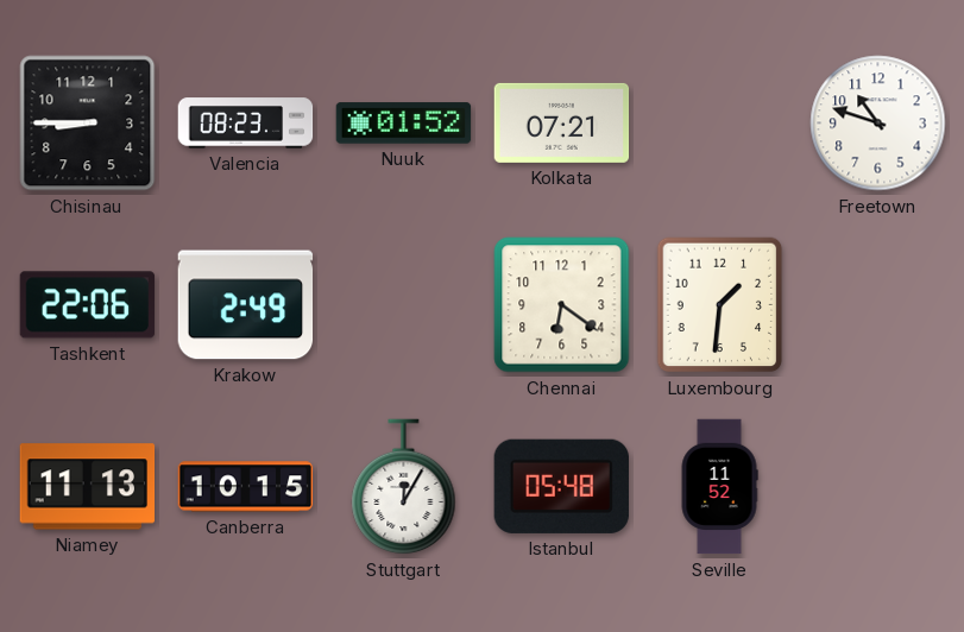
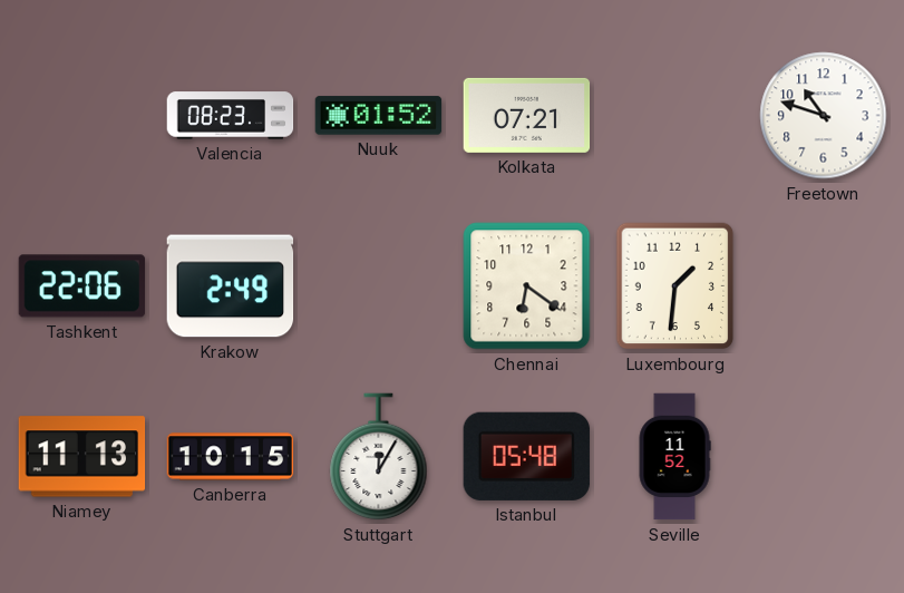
Chisinau: 8:45 -> none (88, 124)
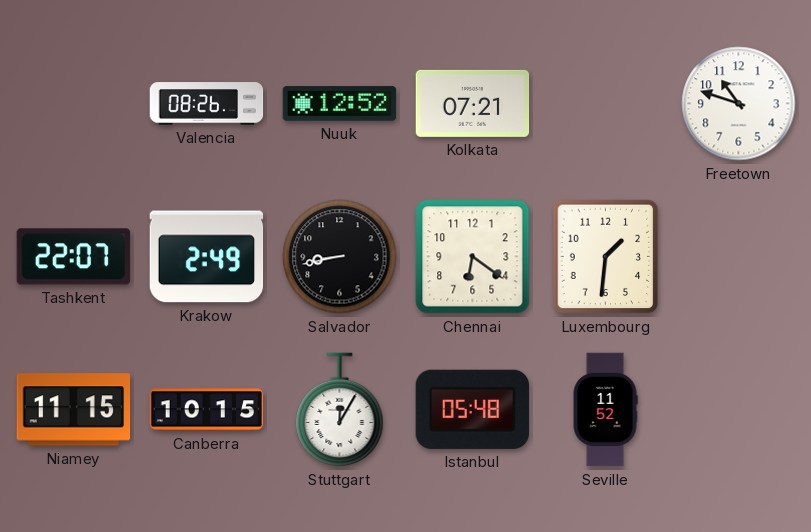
Valencia: 08:23 -> 08:26 (207, 104)
Nuuk: 01:52 -> 12:52 (340, 104)
Tashkent: 22:06 -> 22:07 (74, 257)
Salvador: none -> 8:43 (340, 257)
Niamey: 11:13 -> 11:15 (74, 410)
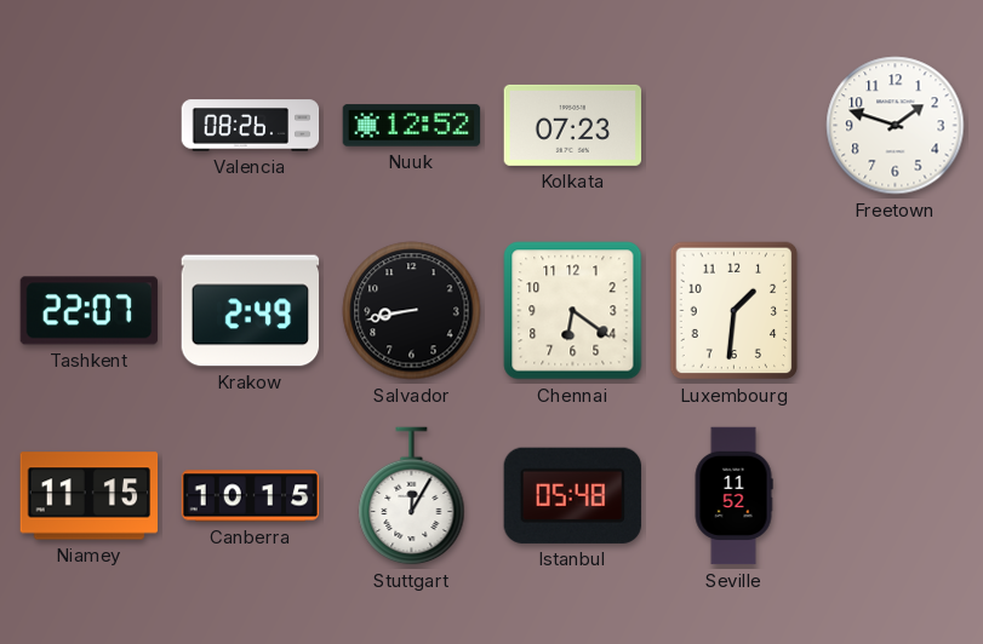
Kolkata: 07:21 -> 07:23 (573, 125)
Freetown: 10:48 -> 1:48 (896, 126)
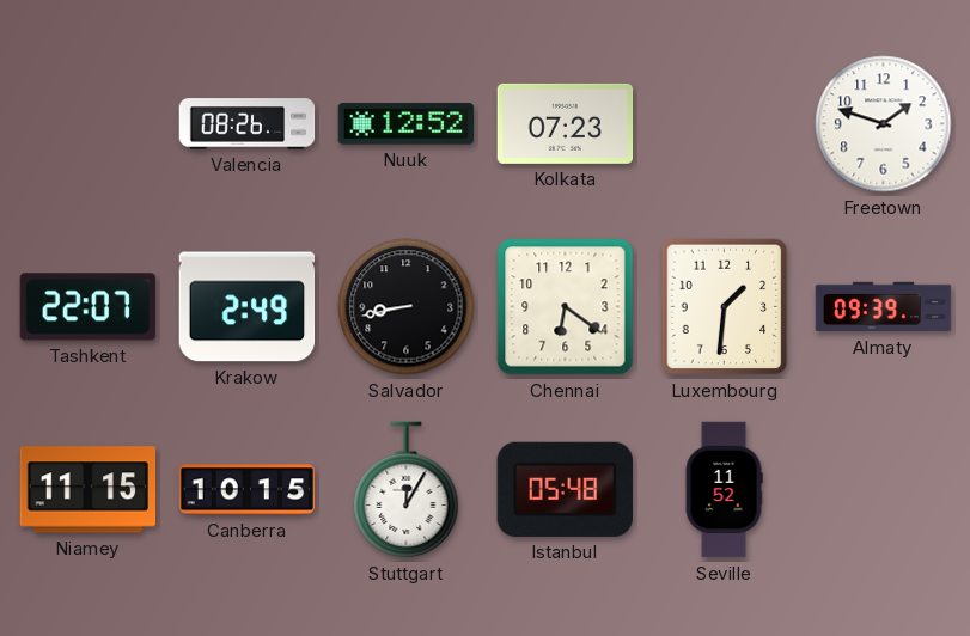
Almaty: none -> 09:39 (884, 307)
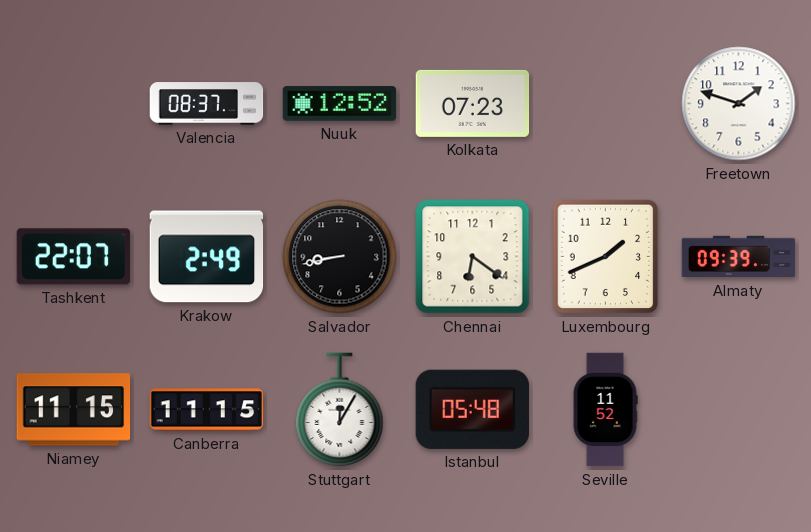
Valencia: 08:26 -> 08:37 (207, 104)
Luxembourg: 1:31 -> 1:41 (606, 257)
Canberra: 10:15 -> 11:15 (207, 410)
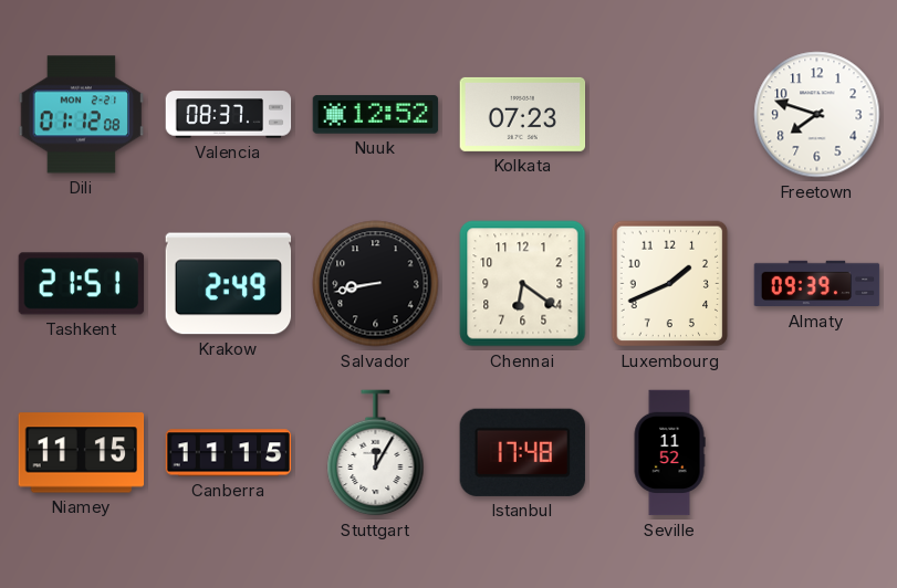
Dili: none -> 01:12 (82, 115)
Freetown: 1:48 -> 7:48 (817, 115)
Tashkent: 22:07 -> 21:51 (82, 284)
Istanbul: 05:48 -> 17:48 (522, 452)
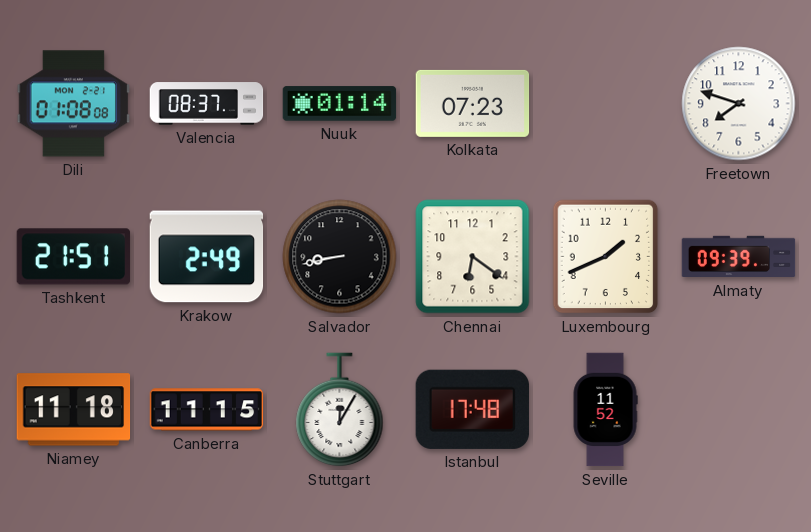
Dili: 01:12 -> 01:08 (74, 104)
Nuuk: 12:52 -> 01:14 (340, 104)
Niamey: 11:15 -> 11:18 (74, 410)
